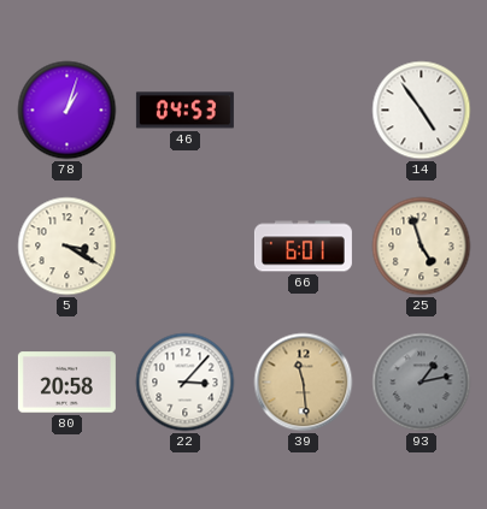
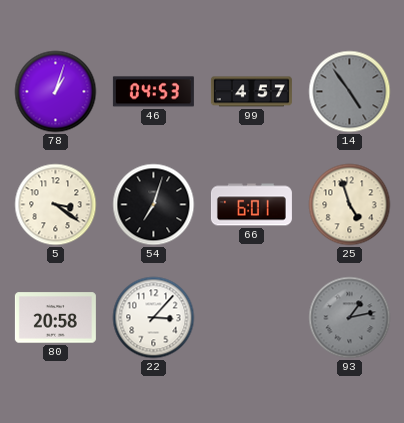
99: none -> 4:57 (251, 92)
14 dial: white -> grey (350, 92)
5: 3:20 -> 3:21 (56, 205)
54: none -> 7:03 (154, 205)
39: 11:29 -> none (304, 383)
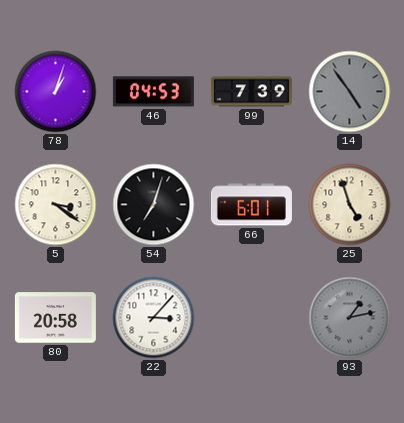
99: 4:57 -> 7:39 (251, 92)
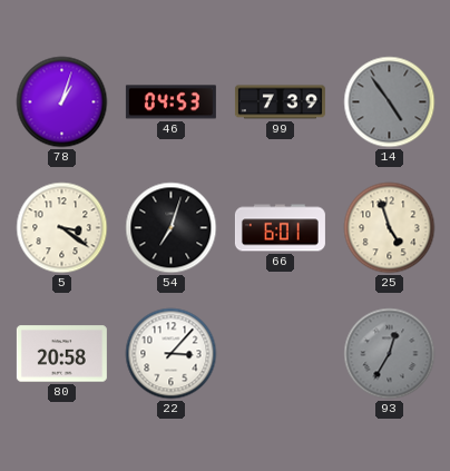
93: 1:13 -> 12:35 (390, 354)
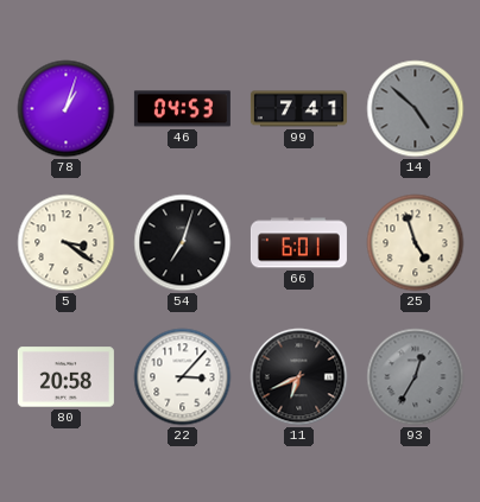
99: 7:39 -> 7:41 (298, 109)
14: 4:54 -> 4:52 (416, 109)
11: none -> 6:41 (299, 377)
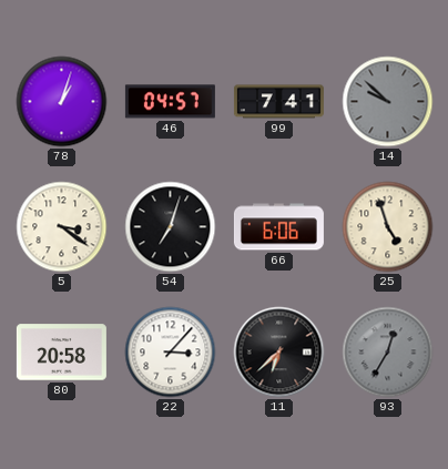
46: 04:53 -> 04:57 (170, 102)
14: 4:52 -> 9:52 (388, 102)
66: 6:01 -> 6:06 (278, 227)
11: 6:41 -> 6:38 (279, 353)
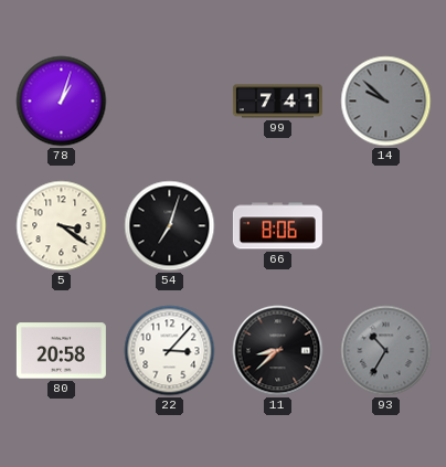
46: 04:57 -> none (170, 102)
66: 6:06 -> 8:06 (277, 226)
25: 4:57 -> none (388, 227)
11: 6:38 -> 8:38 (278, 351)
93: 12:35 -> 10:35 (386, 351)
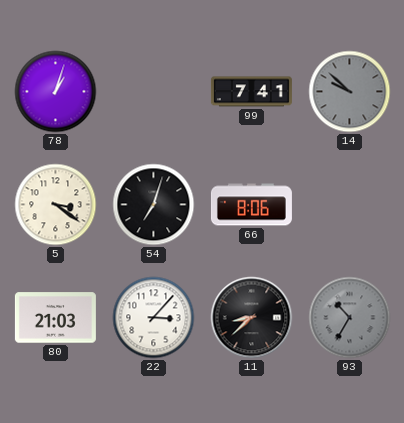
80: 20:58 -> 21:03 (55, 318)
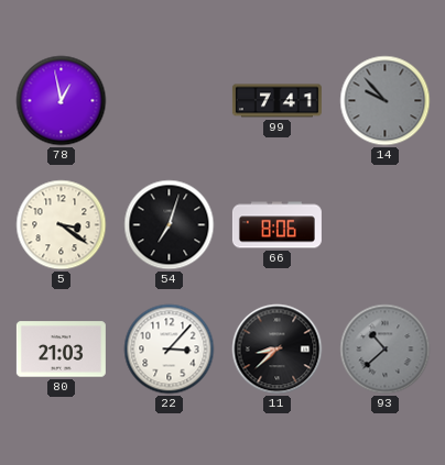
78: 1:03 -> 12:58 (62, 101)
14: 9:52 -> 9:53 (386, 101)
93: 10:35 -> 10:38 (386, 350)
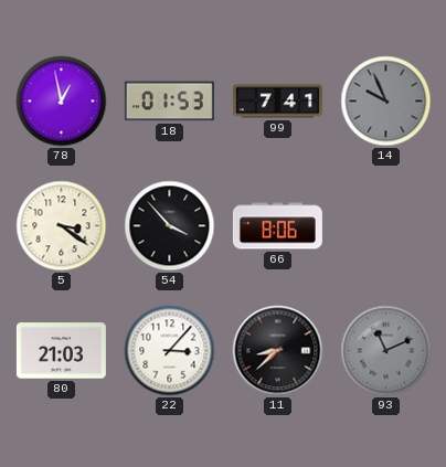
18: none -> 01:53 (169, 102)
14: 9:53 -> 9:56 (386, 102)
54: 7:03 -> 3:53 (170, 226)
93: 10:38 -> 11:11 (386, 351)
